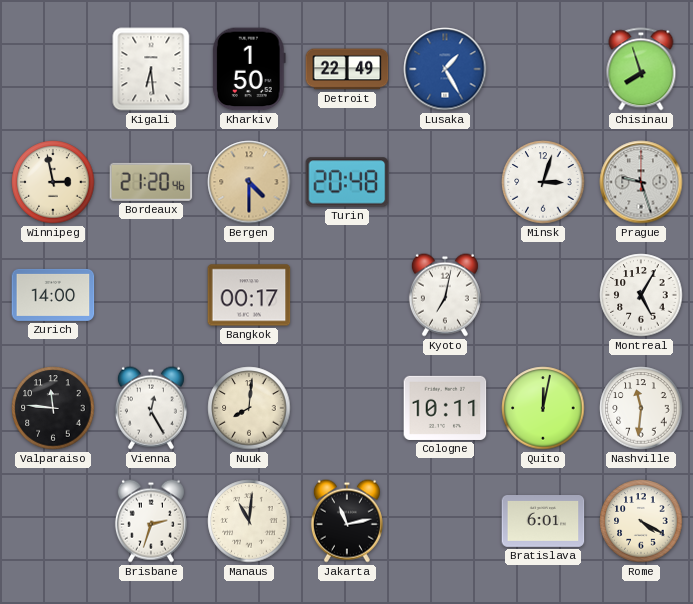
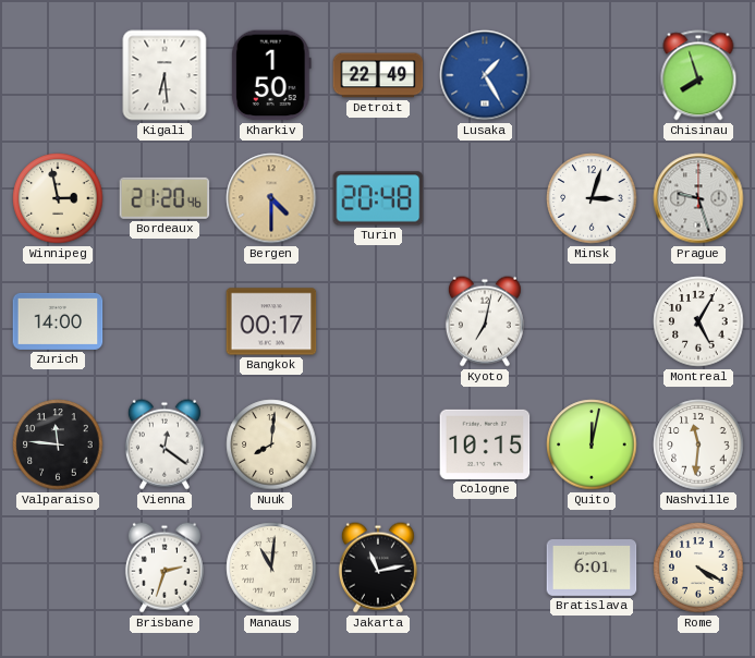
Vienna: 12:25 -> 12:21 (165, 444)
Cologne: 10:11 -> 10:15 (485, 444)
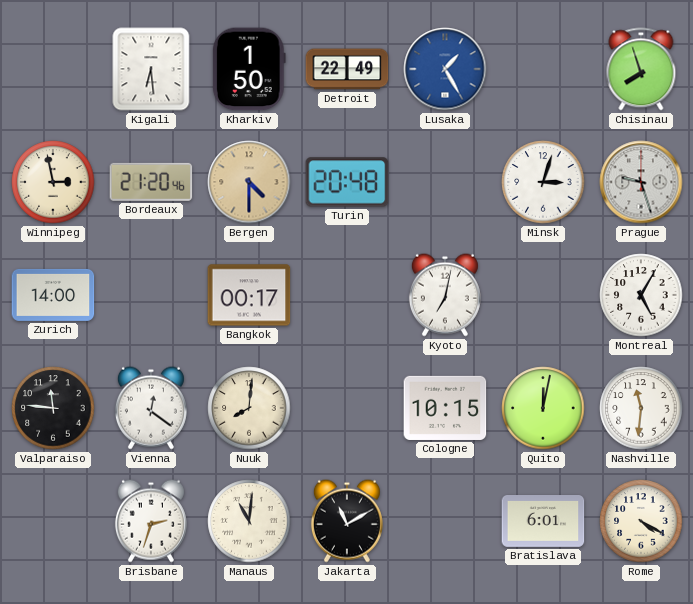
Jakarta: 11:13 -> 11:10 (347, 521)
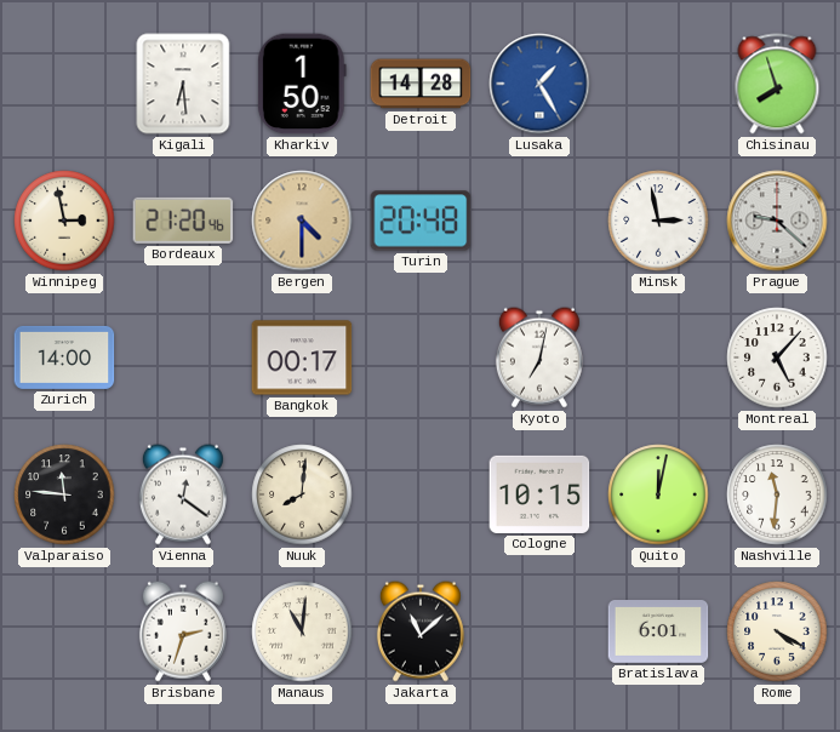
Detroit: 22:49 -> 14:28 (421, 84)
Minsk: 3:03 -> 2:58 (658, 221)
Prague: 9:27 -> 9:22 (777, 221)
Montreal: 5:05 -> 5:07 (777, 358)
Jakarta: 11:10 -> 11:08 (421, 631)
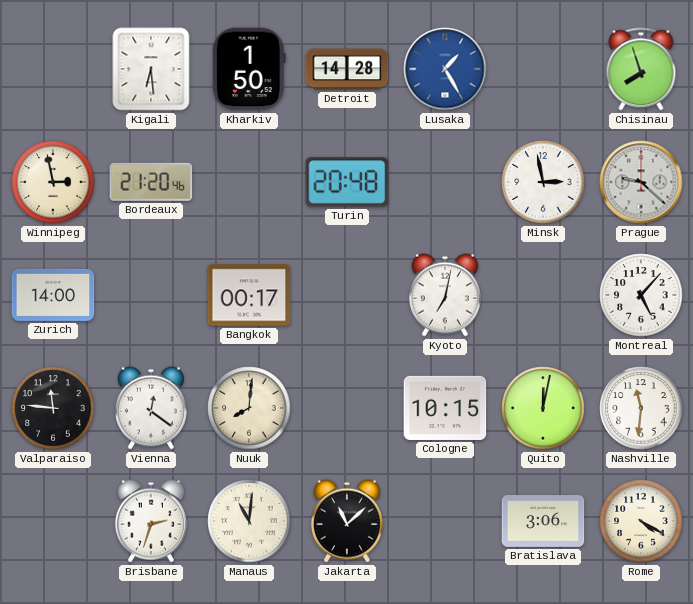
Bergen: 4:30 -> none (302, 221)
Bratislava: 6:01 -> 3:06 (543, 522)
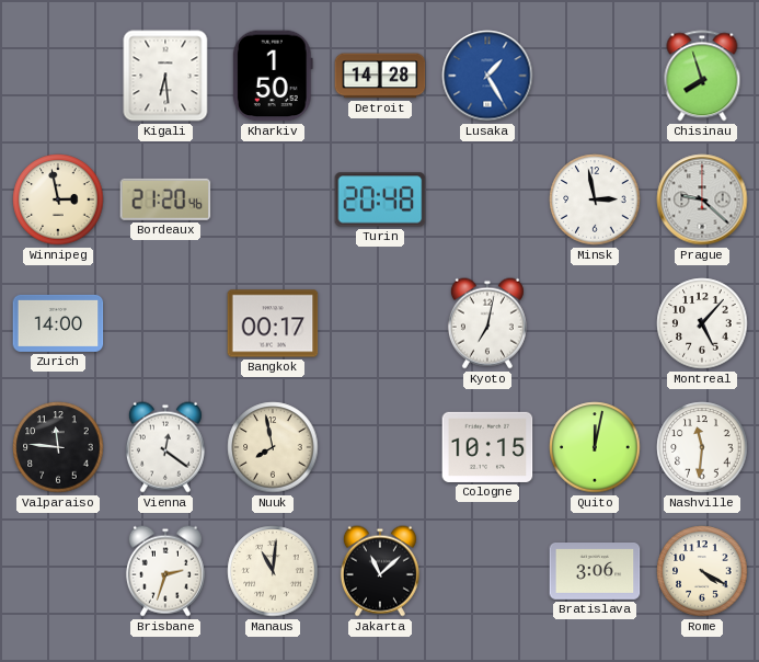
Nuuk: 8:01 -> 7:58 (273, 447)
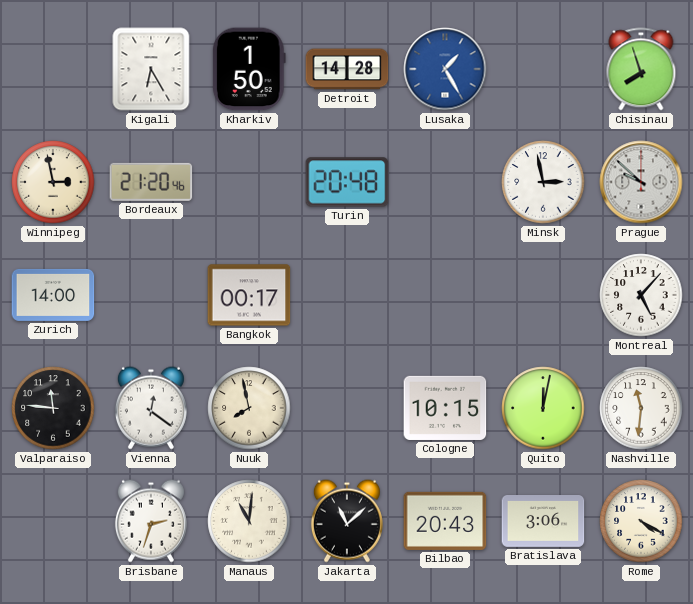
Kigali: 6:29 -> 6:25 (151, 69)
Prague: 9:22 -> 9:52 (641, 182)
Kyoto: 7:02 -> none (487, 323)
Bilbao: none -> 20:43 (445, 521)
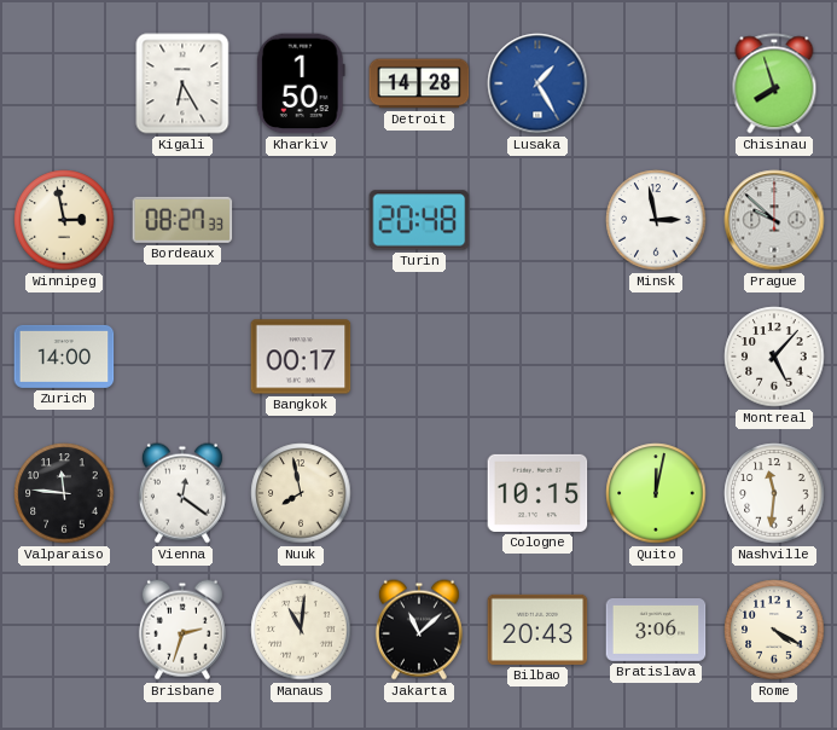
Bordeaux: 21:20 -> 08:27 (182, 220)
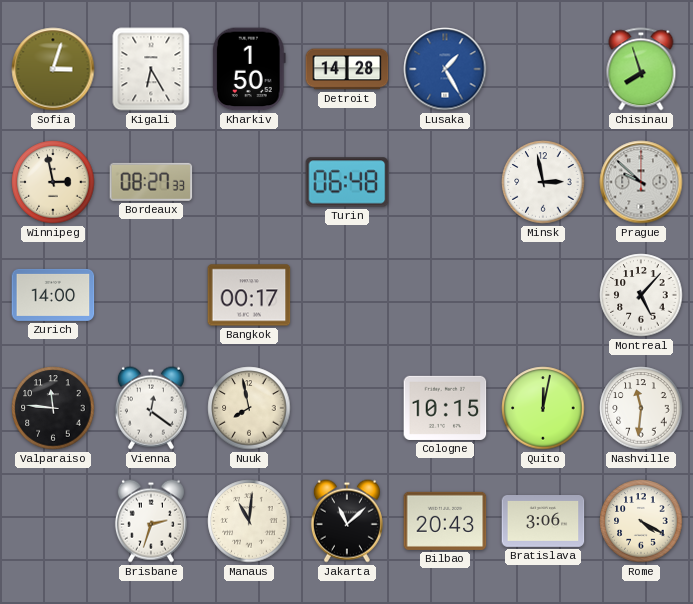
Sofia: none -> 3:03 (53, 69)
Turin: 20:48 -> 06:48 (347, 182)
